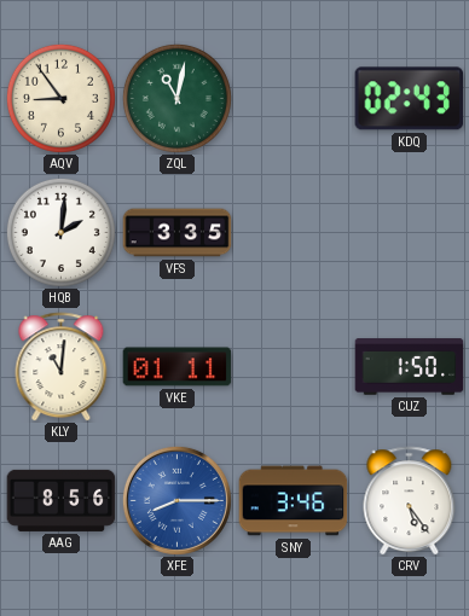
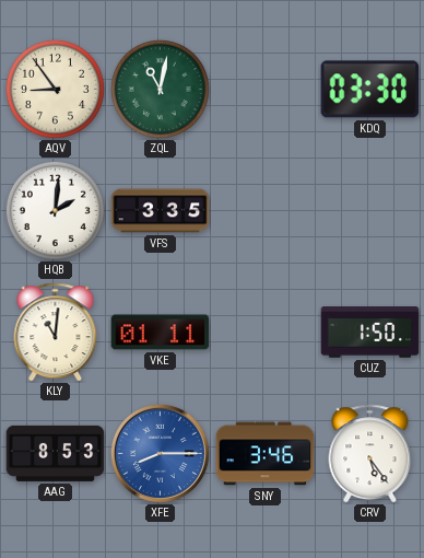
KDQ: 02:43 -> 03:30 (370, 90)
AAG: 8:56 -> 8:53 (56, 453)
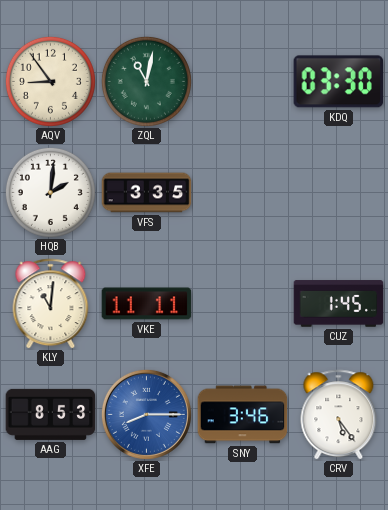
VKE: 01:11 -> 11:11 (147, 304)
CUZ: 1:50 -> 1:45 (339, 304)
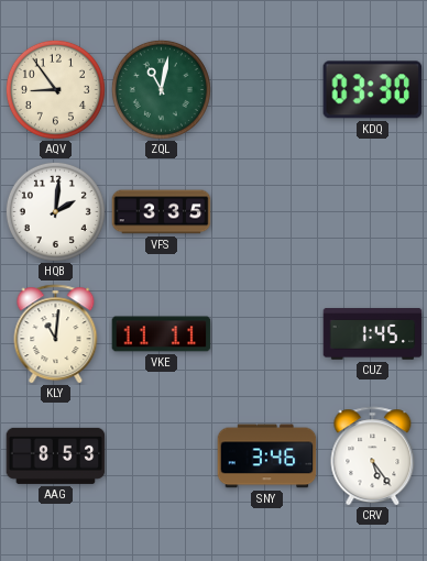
XFE: 8:15 -> none (146, 414)
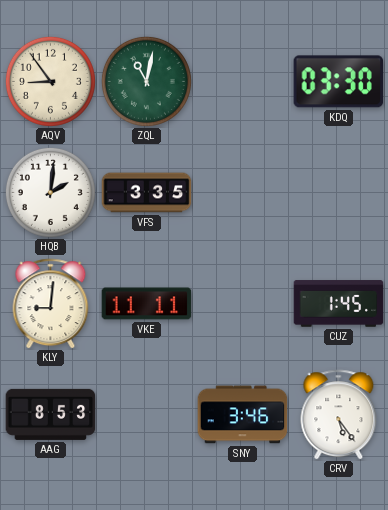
KLY: 11:01 -> 9:01 (51, 304)
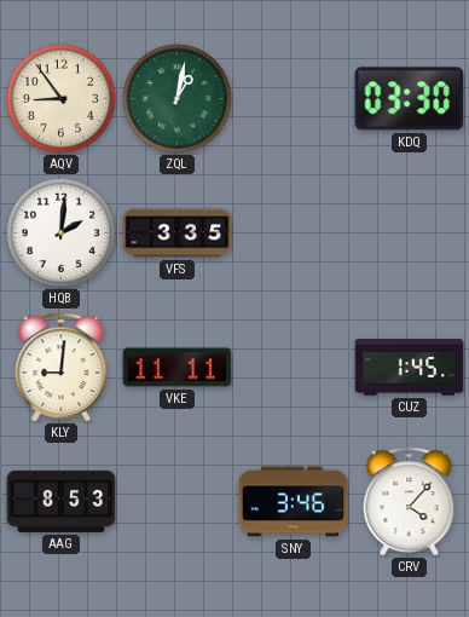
ZQL: 11:02 -> 1:02 (176, 98)
CRV: 5:24 -> 4:07 (410, 502)
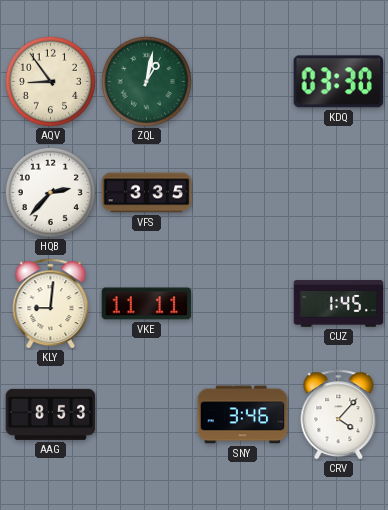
HQB: 2:01 -> 2:37 (50, 192)
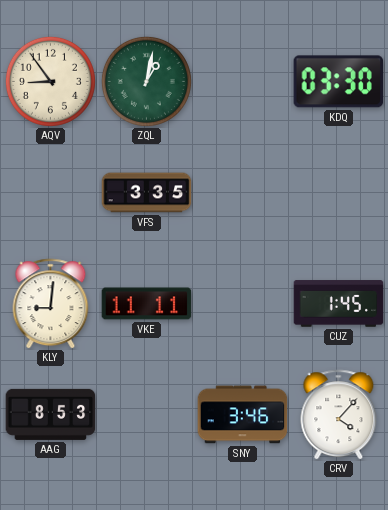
HQB: 2:37 -> none (50, 192)
